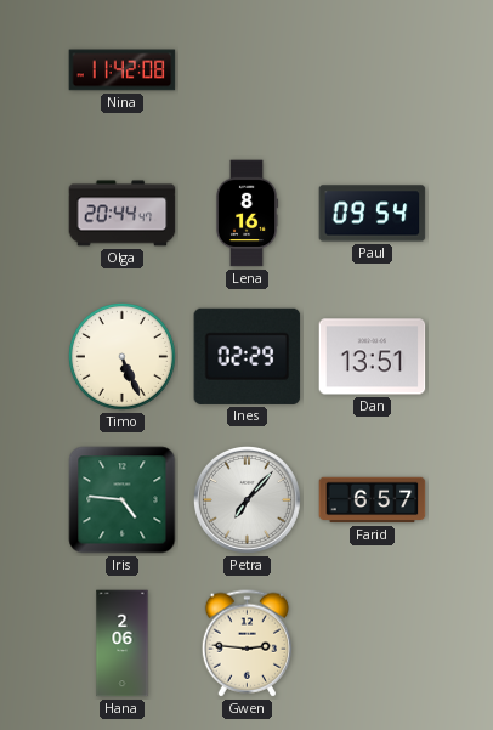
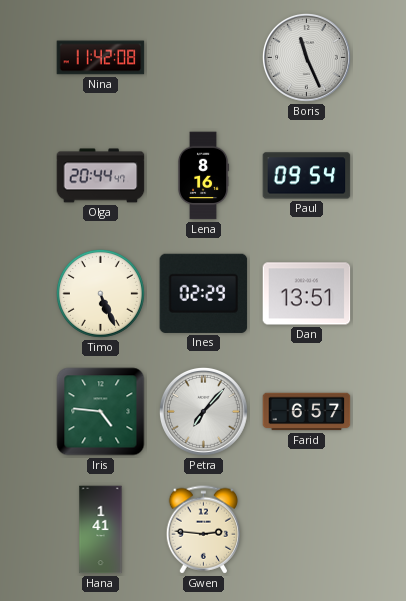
Boris: none -> 11:26 (306, 57)
Hana: 2:06 -> 1:41 (101, 530)
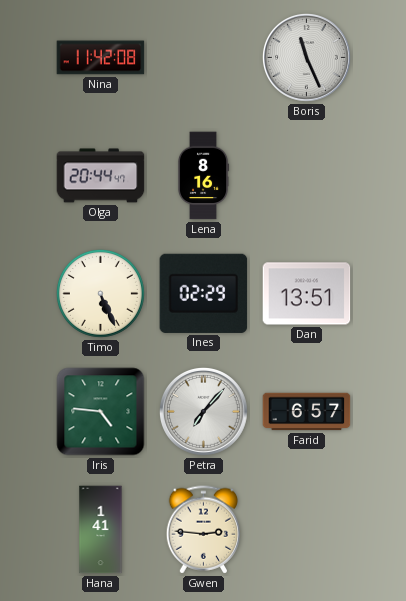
Paul: 09:54 -> none (307, 176)
